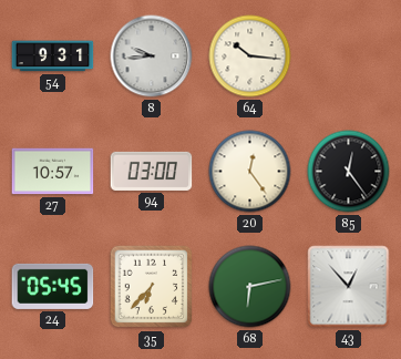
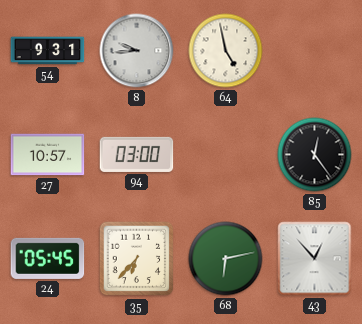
64: 10:16 -> 4:58 (226, 51)
20: 12:24 -> none (250, 172)
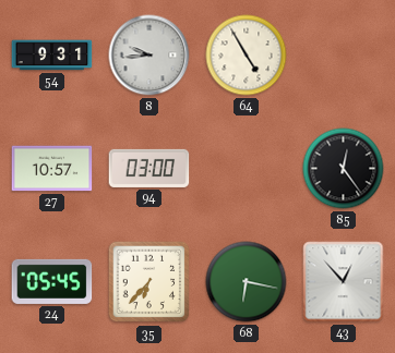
64: 4:58 -> 4:55 (247, 56)
68: 6:13 -> 6:17 (247, 282)
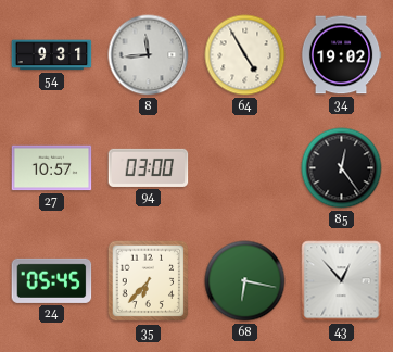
8: 9:44 -> 11:44 (149, 55)
34: none -> 19:02 (341, 55)
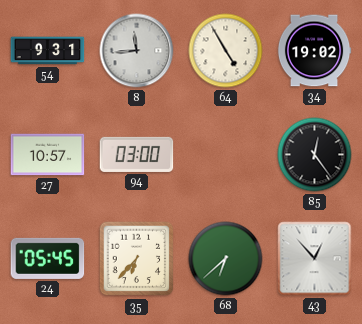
68: 6:17 -> 6:38 (226, 259)
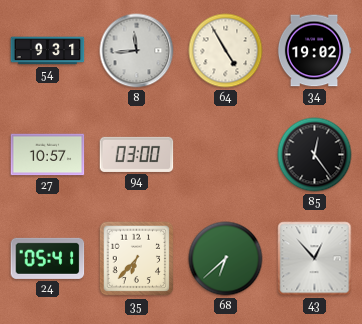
24: 05:45 -> 05:41 (48, 258)
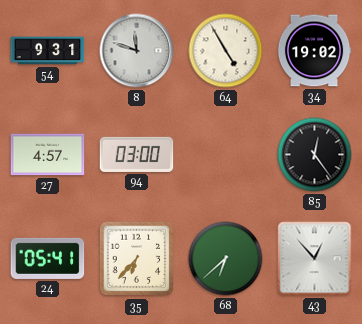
8: 11:44 -> 11:48 (137, 51)
27: 10:57 -> 4:57 (48, 155)
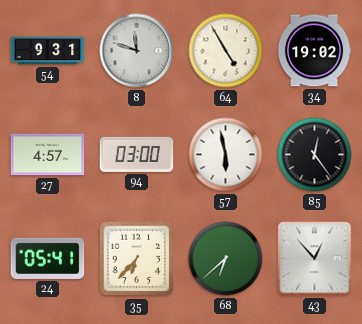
57: none -> 5:58 (226, 155)
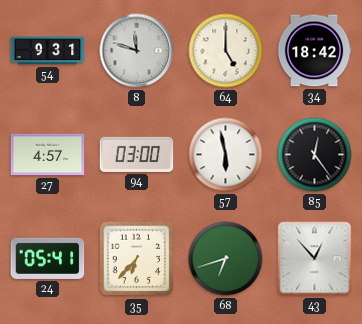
64: 4:55 -> 5:00 (226, 51)
34: 19:02 -> 18:42 (314, 51)
68: 6:38 -> 6:42 (226, 259)
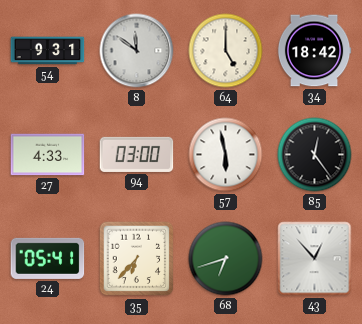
8: 11:48 -> 11:51 (137, 51)
27: 4:57 -> 4:33 (48, 155)
